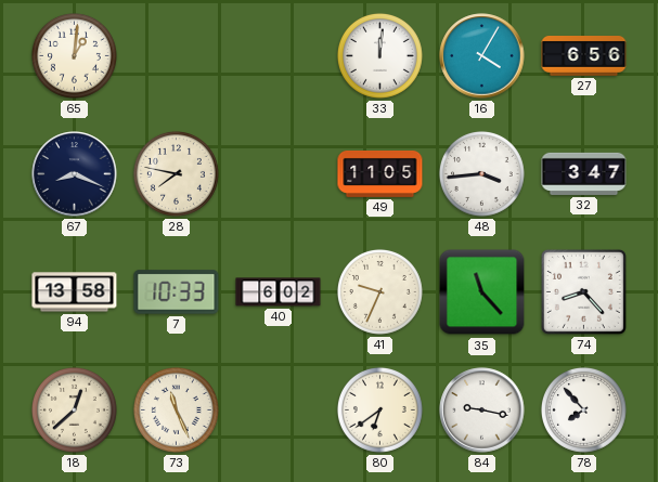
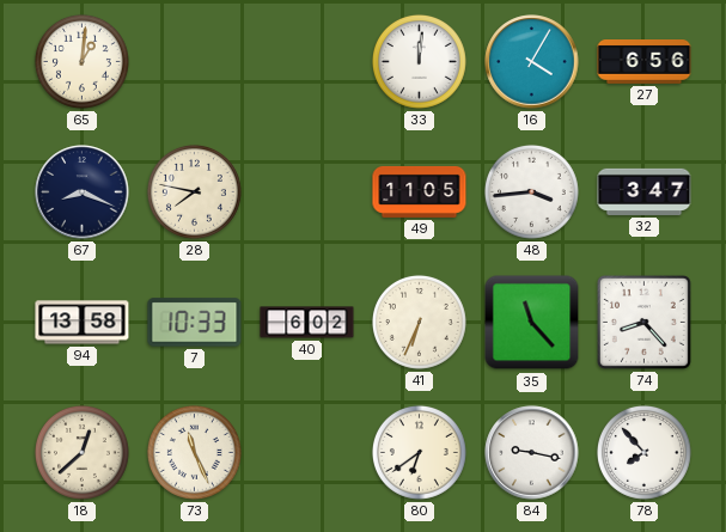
41: 9:34 -> 6:34 (419, 322)
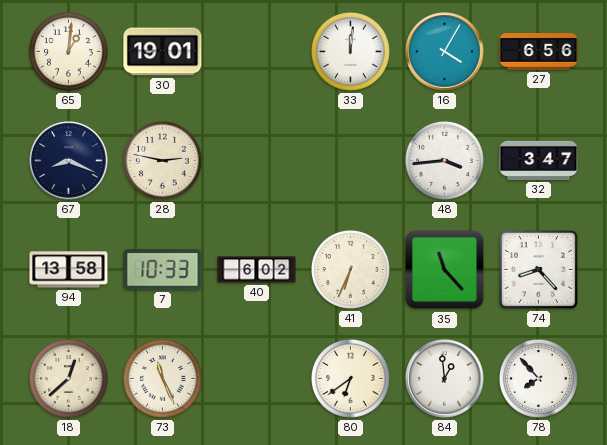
30: none -> 19:01 (163, 52)
28: 7:47 -> 2:47 (162, 160)
49: 11:05 -> none (420, 191)
84: 9:17 -> 12:59 (445, 379)
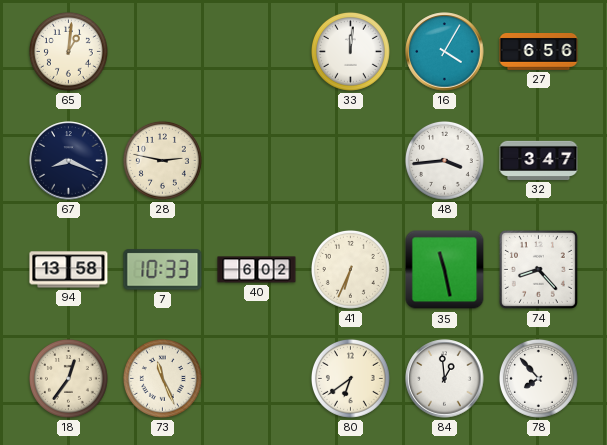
30: 19:01 -> none (163, 52)
35: 11:23 -> 11:28 (445, 270)
18: 12:38 -> 12:36 (68, 378)
